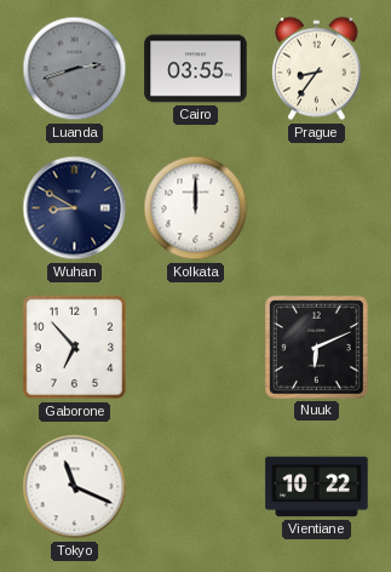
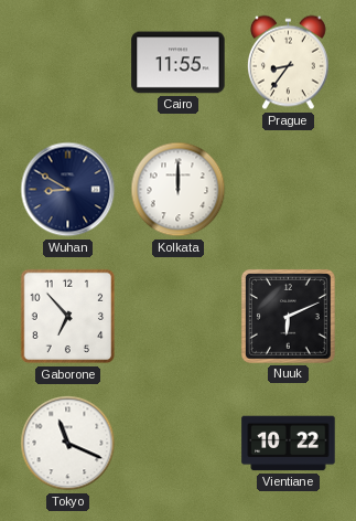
Luanda: 2:42 -> none (75, 69)
Cairo: 03:55 -> 11:55 (179, 63)
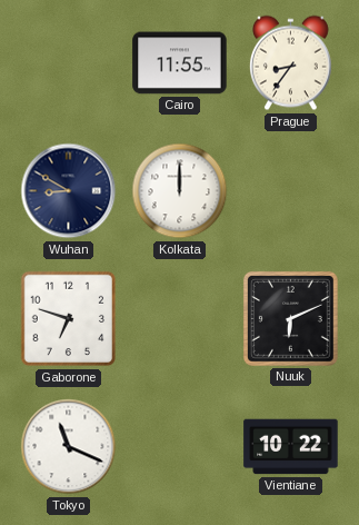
Gaborone: 6:53 -> 6:48 (69, 319)
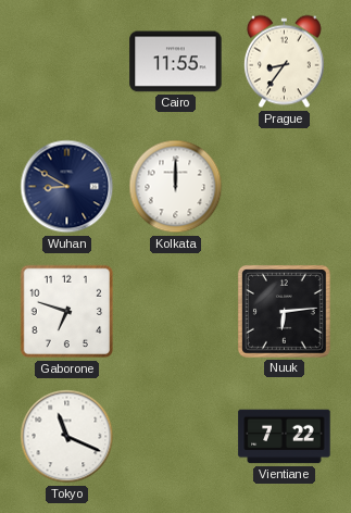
Nuuk: 6:11 -> 6:14 (284, 311)
Vientiane: 10:22 -> 7:22 (285, 437)
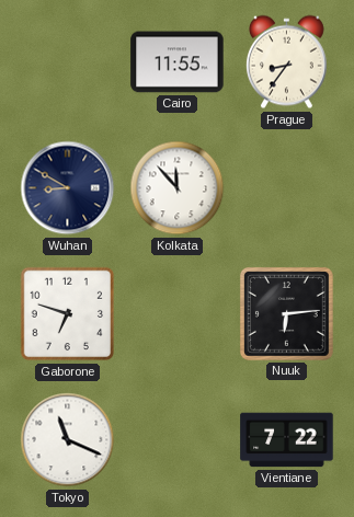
Kolkata: 12:00 -> 11:53 (178, 188)
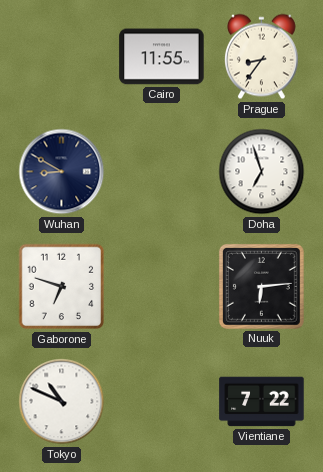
Kolkata: 11:53 -> none (178, 188)
Doha: none -> 6:57 (262, 172)
Tokyo: 11:19 -> 10:49 (62, 402)
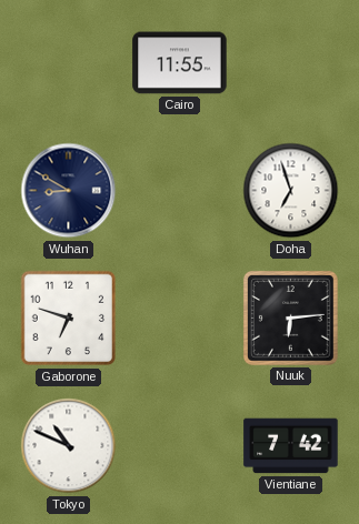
Prague: 8:36 -> none (261, 57)
Vientiane: 7:22 -> 7:42 (291, 446)
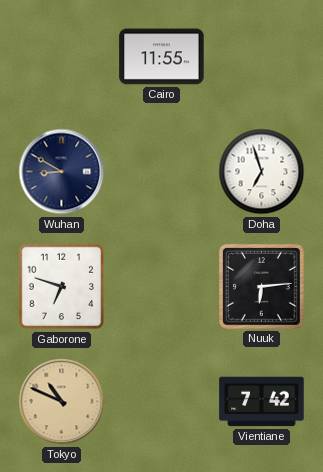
Tokyo dial: white -> champagne (62, 402)
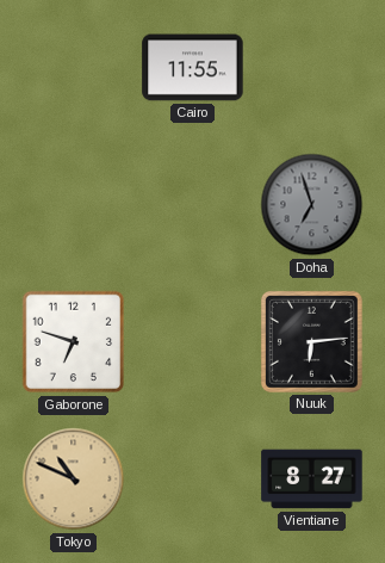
Wuhan: 8:50 -> none (62, 172)
Doha dial: white -> grey (312, 205)
Vientiane: 7:42 -> 8:27 (312, 480)
